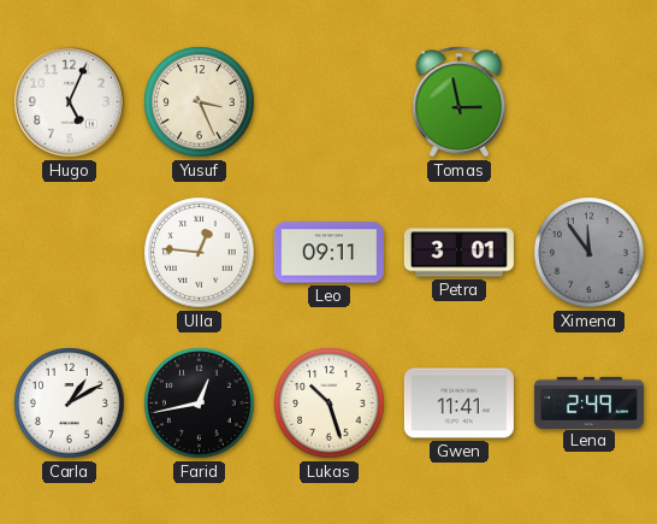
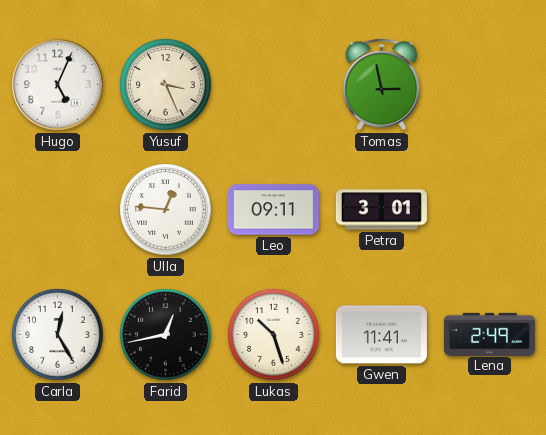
Ximena: 11:54 -> none (590, 253)
Carla: 1:10 -> 12:25 (58, 335)
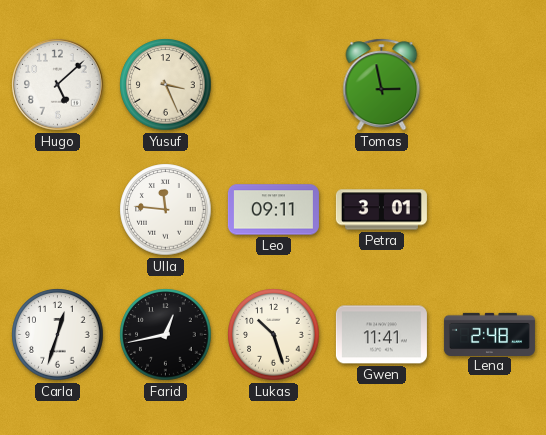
Hugo: 5:04 -> 5:08 (58, 85)
Ulla: 12:46 -> 11:46 (166, 210)
Carla: 12:25 -> 12:33 (58, 335)
Lena: 2:49 -> 2:48 (489, 334)
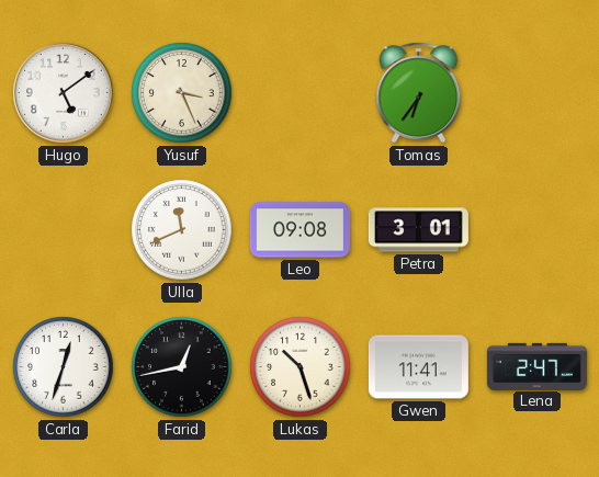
Hugo: 5:08 -> 5:09 (64, 93)
Tomas: 2:58 -> 6:36 (419, 93)
Ulla: 11:46 -> 11:41 (182, 230)
Leo: 09:11 -> 09:08 (299, 230)
Lena: 2:48 -> 2:47 (536, 366)
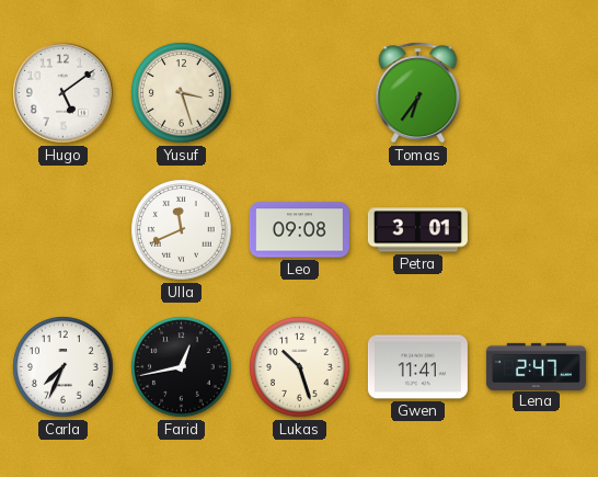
Yusuf: 3:26 -> 3:27 (182, 93)
Carla: 12:33 -> 7:34 (64, 367)
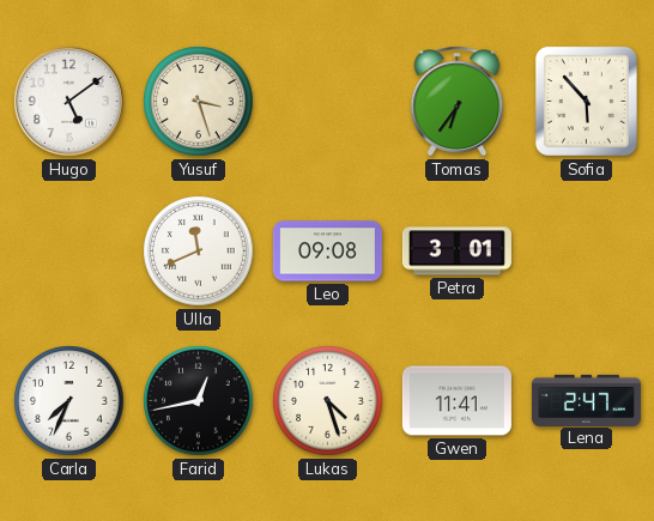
Sofia: none -> 5:53 (586, 101)
Lukas: 10:27 -> 4:27 (328, 401)
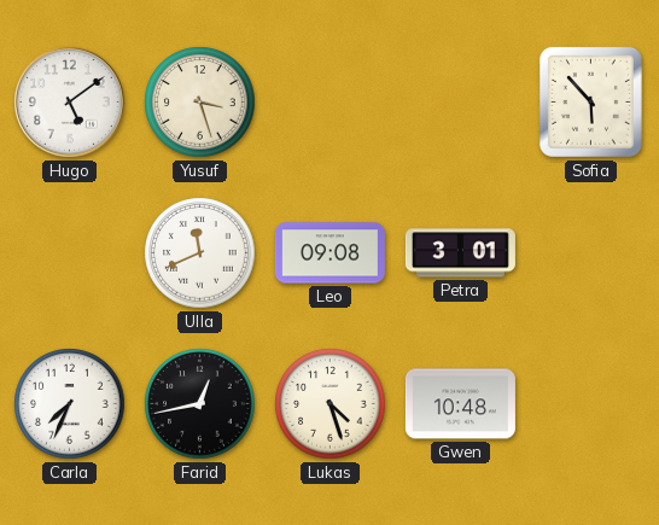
Tomas: 6:36 -> none (458, 102)
Gwen: 11:41 -> 10:48 (460, 404)
Lena: 2:47 -> none (586, 400)
